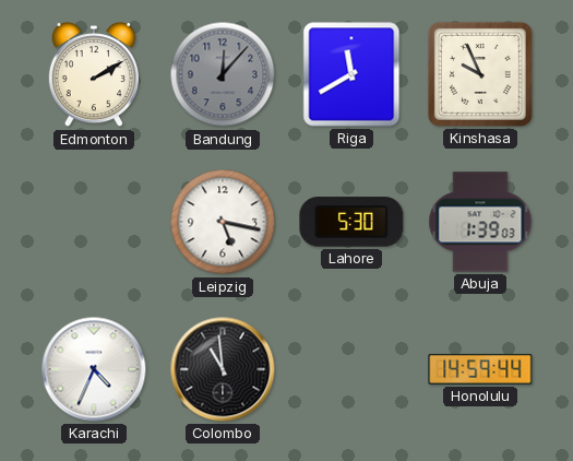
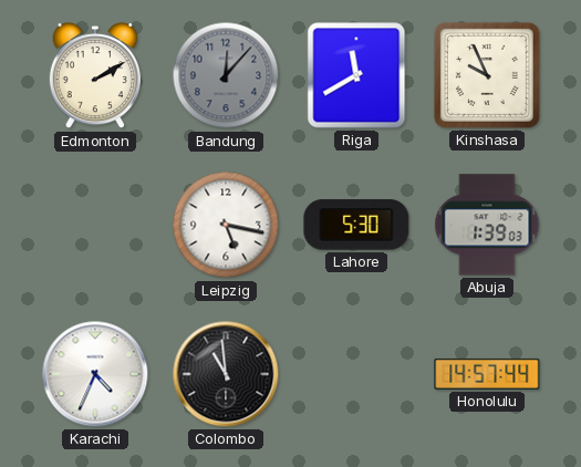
Honolulu: 14:59 -> 14:57 (487, 374)
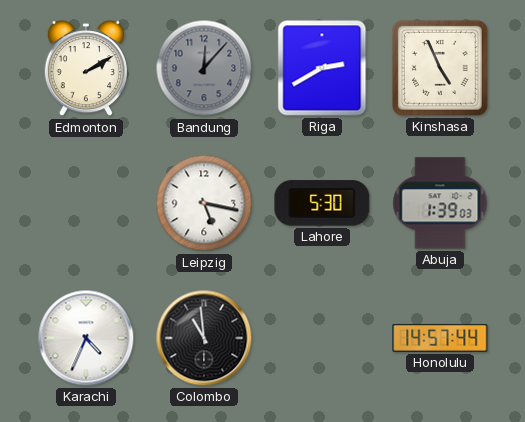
Riga: 11:40 -> 2:40 (322, 68)
Kinshasa: 9:56 -> 4:56 (440, 68)
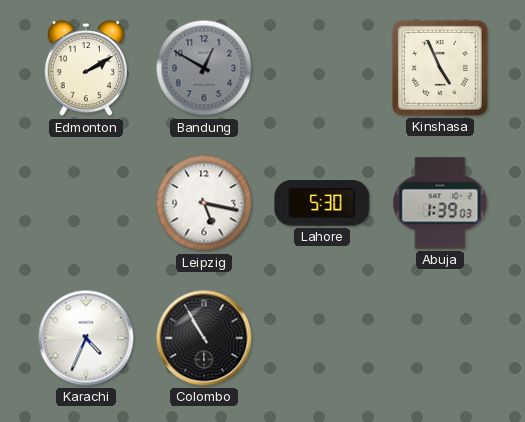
Bandung: 12:07 -> 12:50 (204, 68)
Riga: 2:40 -> none (322, 68)
Colombo: 10:59 -> 10:55 (204, 338)
Honolulu: 14:57 -> none (440, 338)
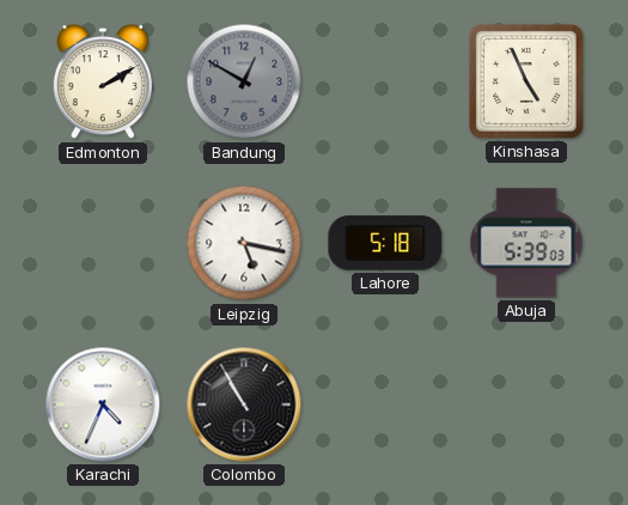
Lahore: 5:30 -> 5:18 (385, 243)
Abuja: 1:39 -> 5:39 (526, 243)
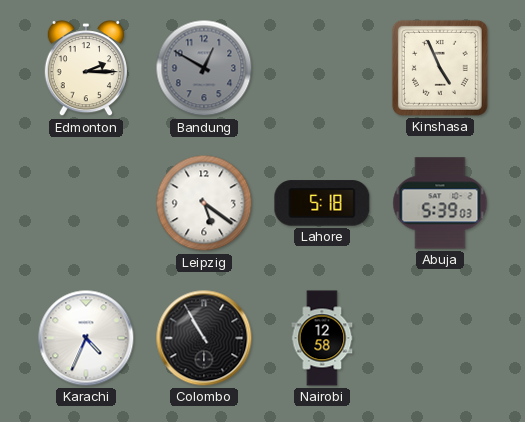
Edmonton: 2:10 -> 2:15 (86, 69)
Leipzig: 5:17 -> 5:21 (204, 203)
Nairobi: none -> 12:58 (322, 338)
